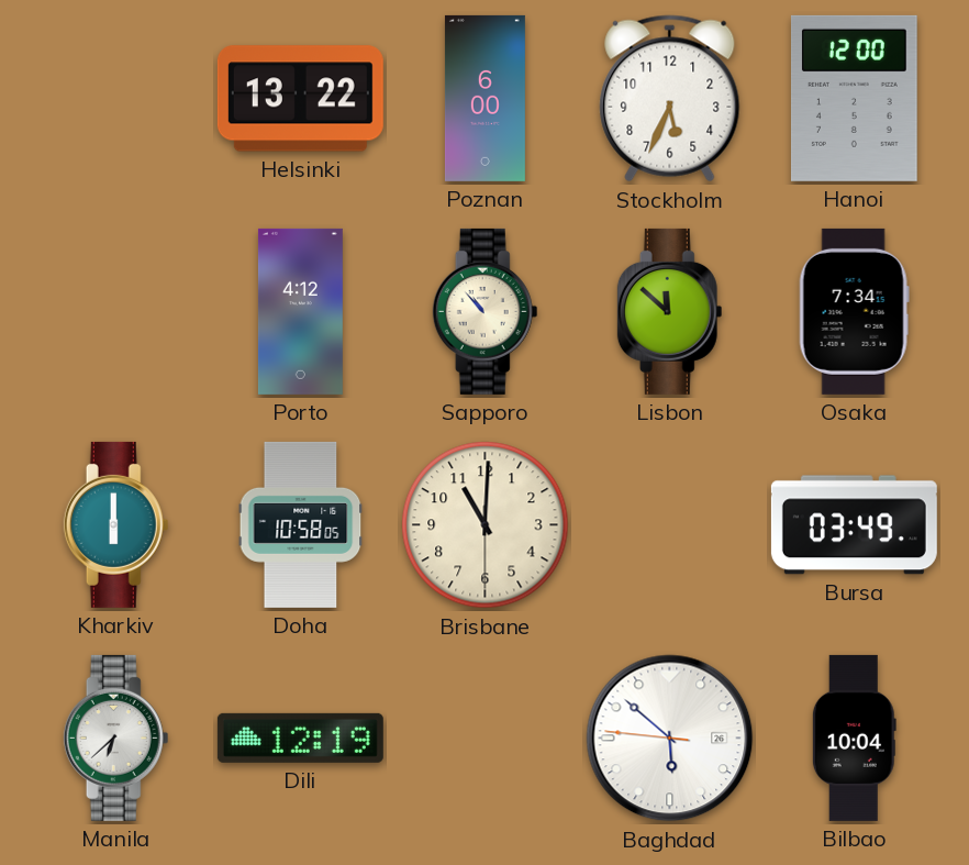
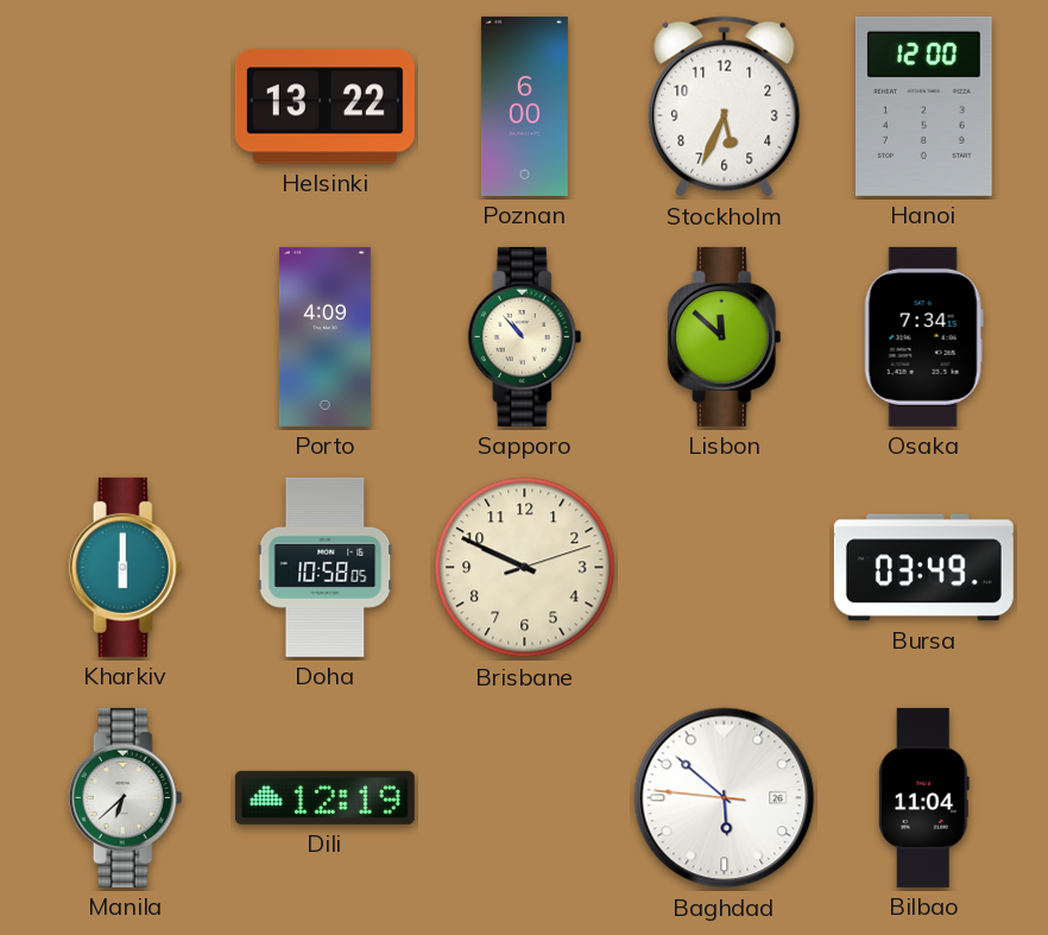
Porto: 4:12 -> 4:09 (324, 336)
Brisbane: 11:00 -> 9:49 (525, 568)
Bilbao: 10:04 -> 11:04 (923, 797)
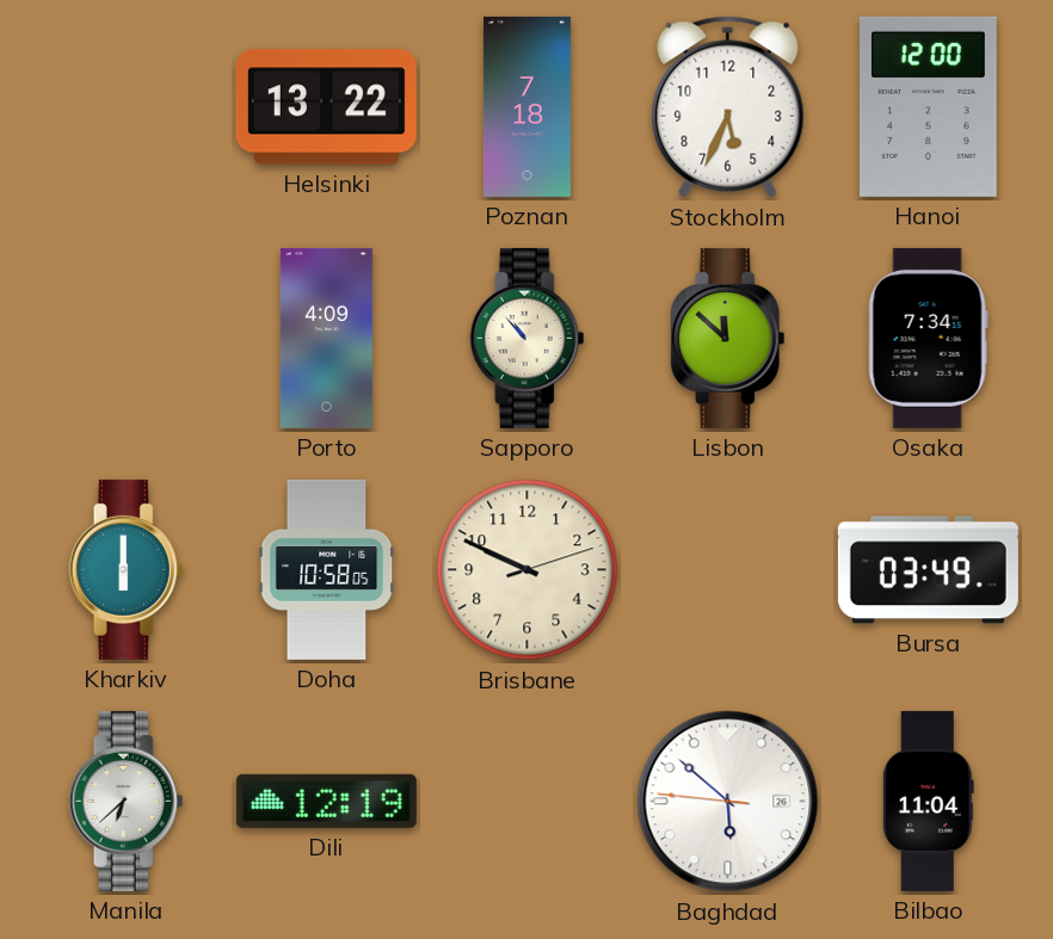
Poznan: 6:00 -> 7:18 (526, 106)
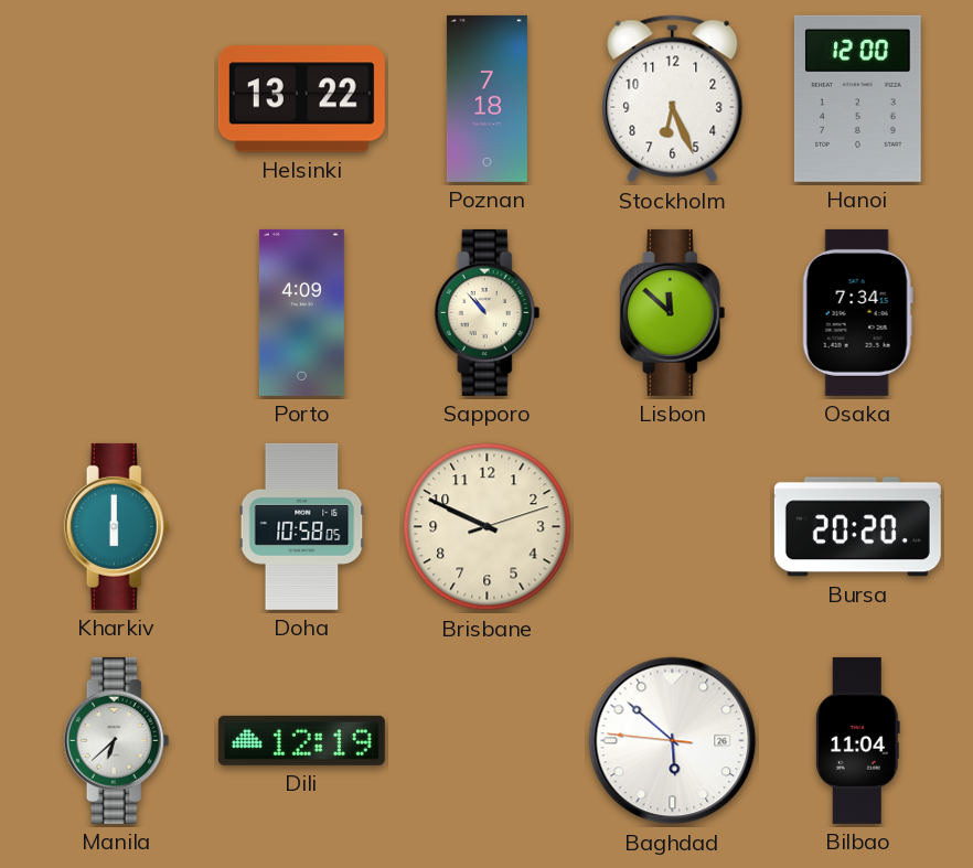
Stockholm: 5:34 -> 6:26 (673, 99)
Bursa: 03:49 -> 20:20 (857, 527)
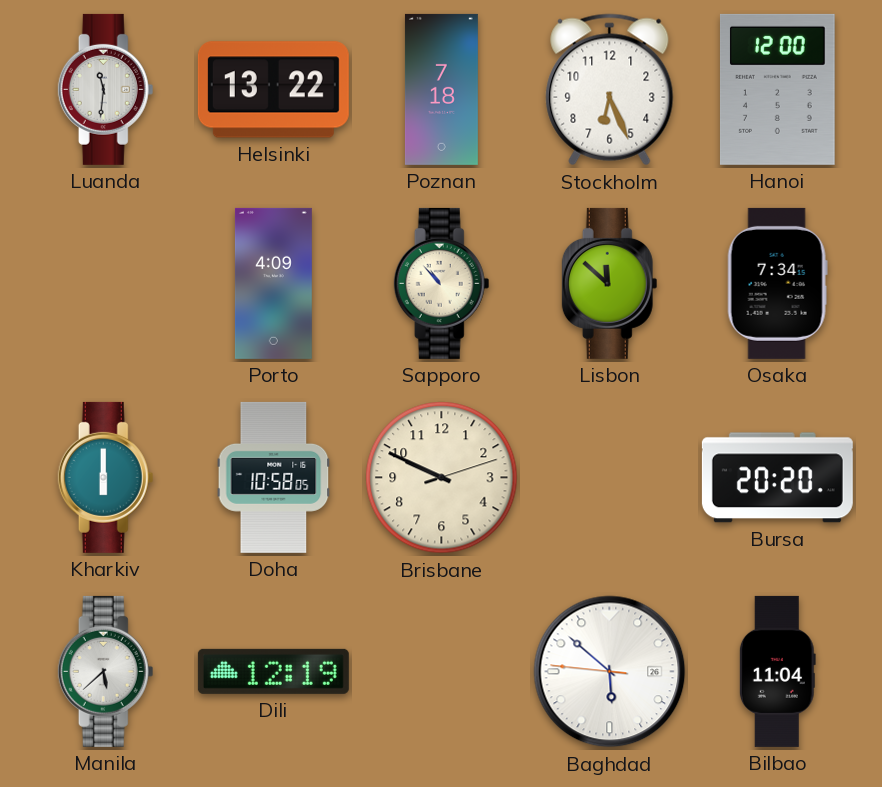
Luanda: none -> 11:31 (106, 89)
Manila: 6:38 -> 5:38 (106, 671)
